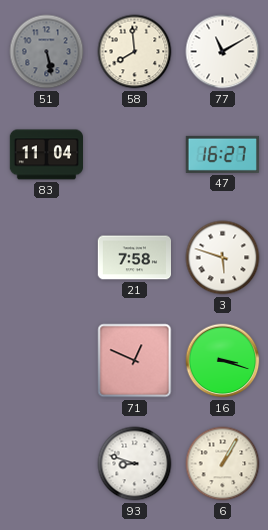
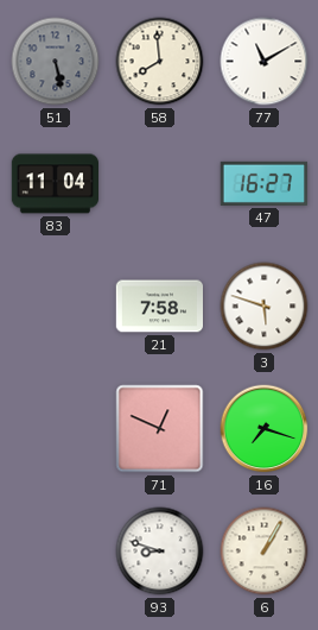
16: 3:18 -> 7:18 (265, 429)
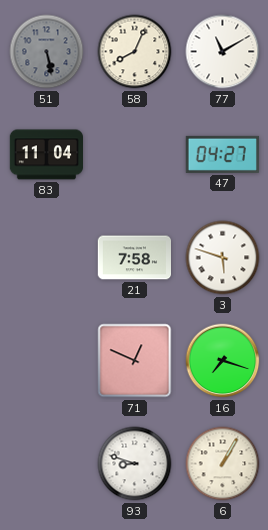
58: 7:59 -> 8:04 (135, 52)
47: 16:27 -> 04:27 (222, 154)
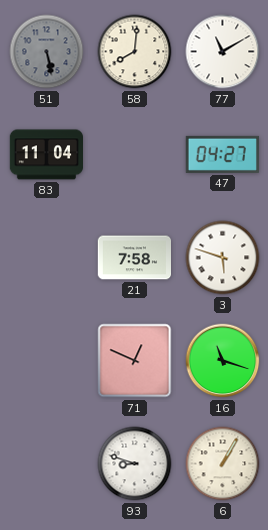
58: 8:04 -> 8:01 (135, 52)
16: 7:18 -> 11:18 (223, 361)
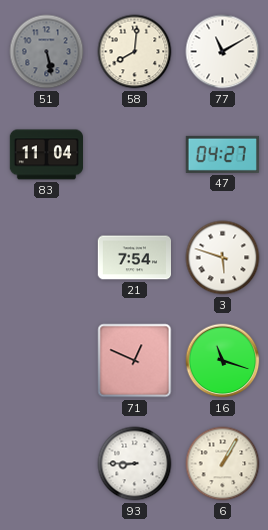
21: 7:58 -> 7:54 (134, 258)
93: 8:48 -> 8:45 (135, 464)
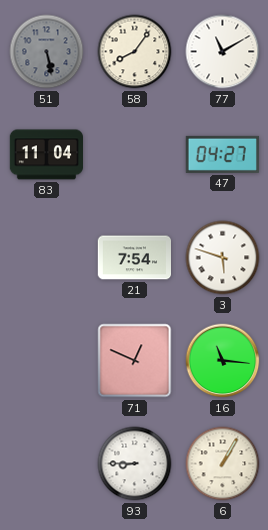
58: 8:01 -> 8:06 (135, 52)
16: 11:18 -> 11:16 (223, 361)
